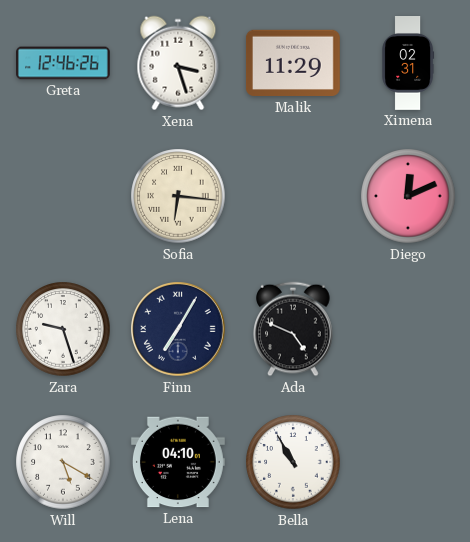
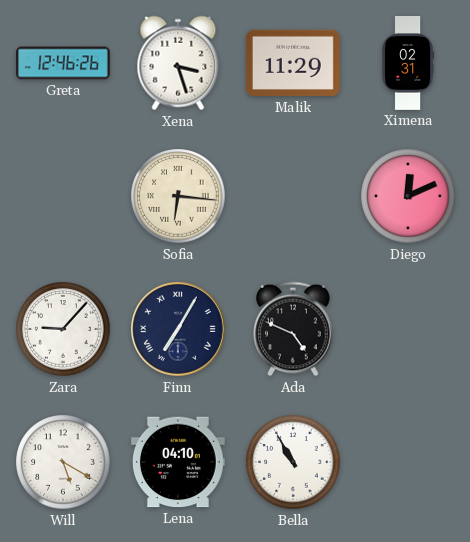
Zara: 9:27 -> 9:07 (63, 329)
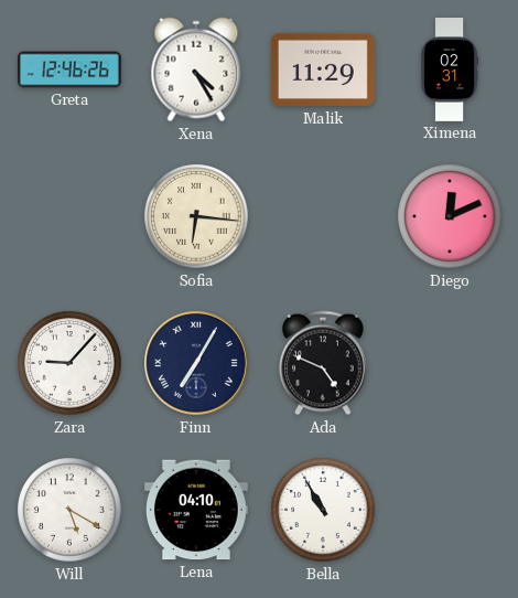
Xena: 3:27 -> 4:25 (196, 70)
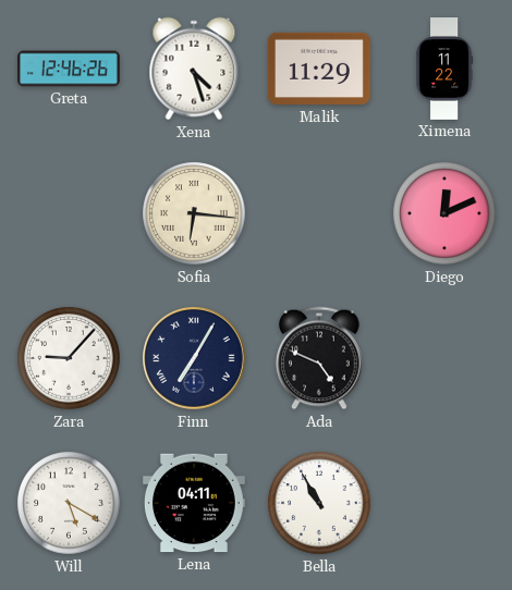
Xena: 4:25 -> 4:27 (194, 69)
Ximena: 02:31 -> 11:22 (444, 70)
Lena: 04:10 -> 04:11 (194, 503)
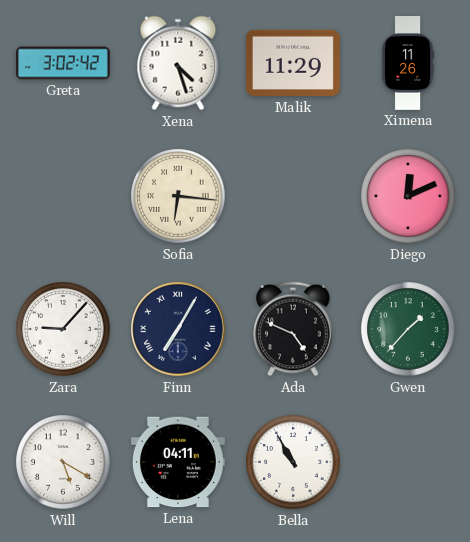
Greta: 12:46 -> 3:02 (64, 63)
Ximena: 11:22 -> 11:26 (408, 64)
Gwen: none -> 1:37 (408, 329)
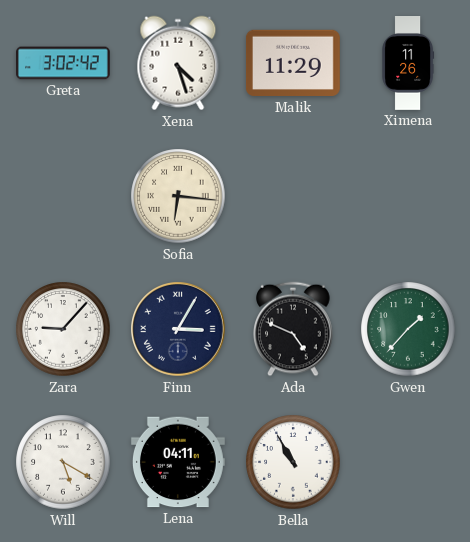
Diego: 12:11 -> none (408, 196)
Finn: 7:05 -> 3:05 (179, 330)
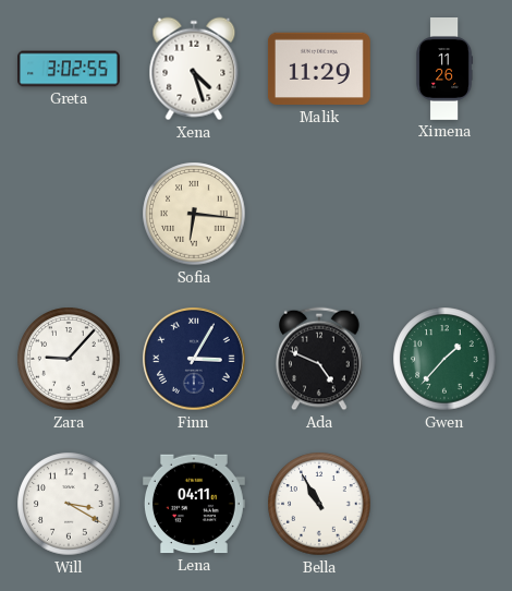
Greta: 3:02:42 -> 3:02:55 (70, 69)
Will: 5:20 -> 3:20 (69, 504)
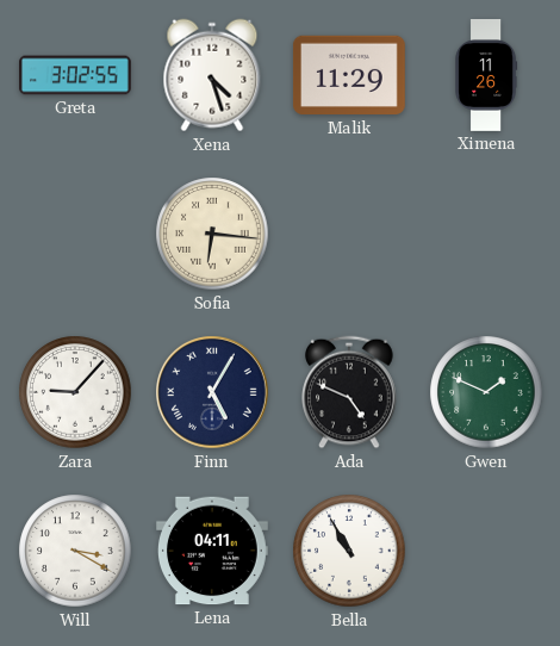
Finn: 3:05 -> 5:05 (213, 393)
Gwen: 1:37 -> 1:49 (486, 392)
